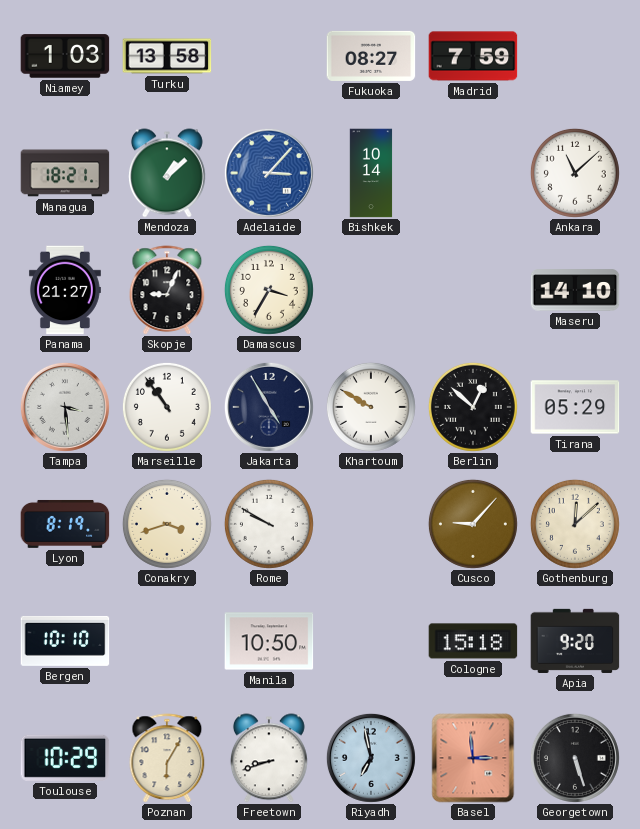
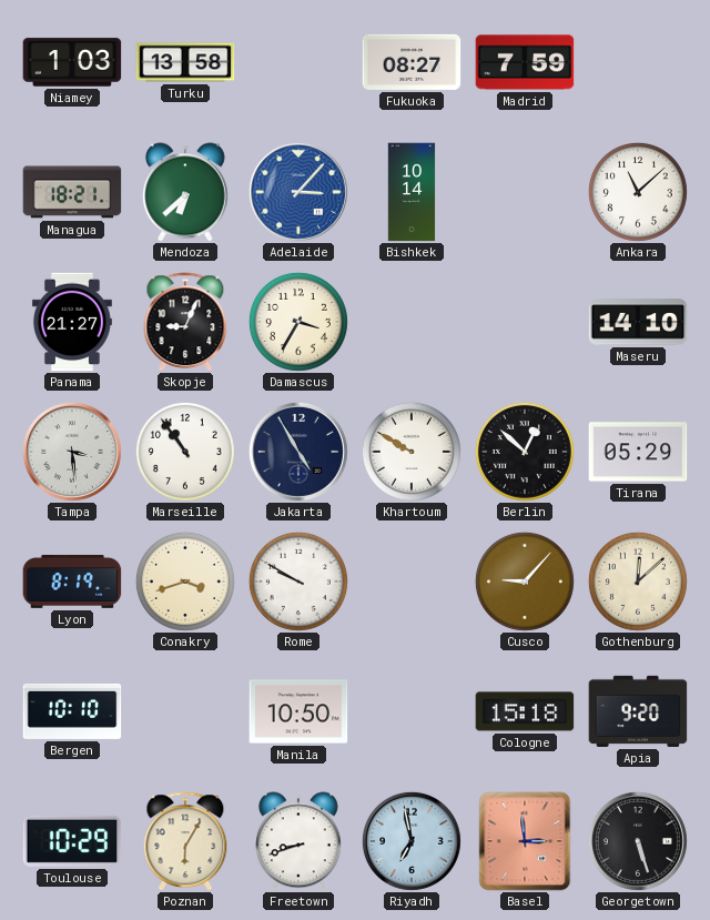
Mendoza: 1:08 -> 6:38 (185, 192)
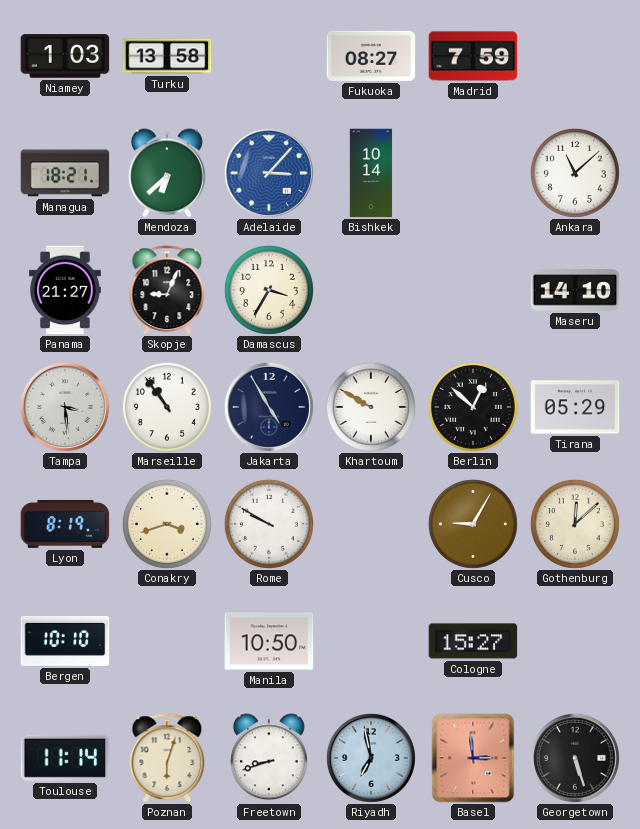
Cusco: 9:07 -> 9:05 (473, 524)
Cologne: 15:18 -> 15:27 (473, 641)
Apia: 9:20 -> none (638, 711)
Toulouse: 10:29 -> 11:14 (65, 758)
Poznan: 6:05 -> 6:03 (167, 758)
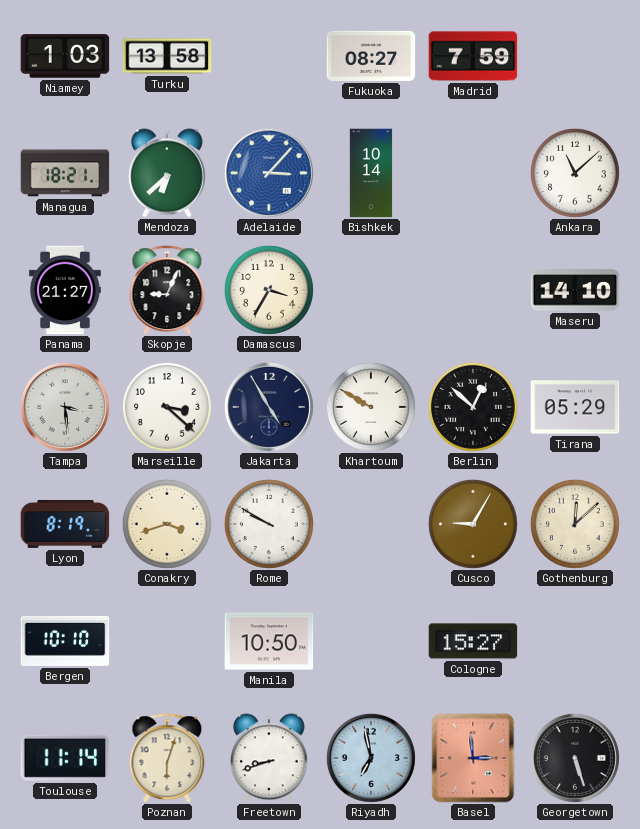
Marseille: 10:54 -> 3:22 (167, 407)
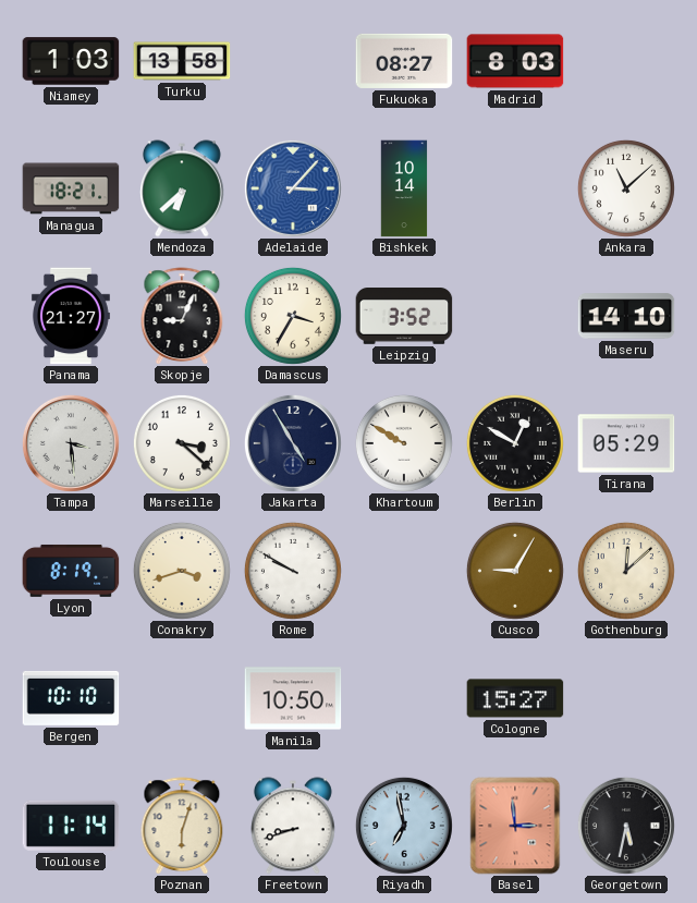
Madrid: 7:59 -> 8:03 (515, 61)
Leipzig: none -> 3:52 (404, 317)
Berlin: 12:52 -> 12:50 (515, 443)
Georgetown: 5:27 -> 5:32 (626, 826)
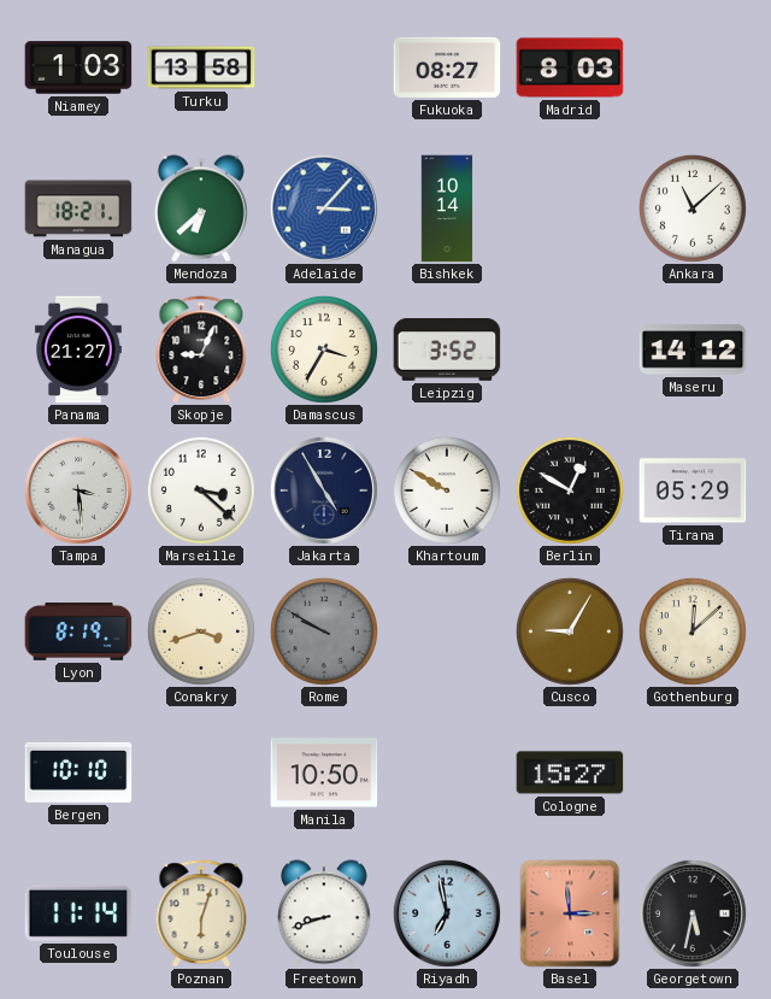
Maseru: 14:10 -> 14:12 (693, 349)
Rome dial: white -> grey (324, 631)
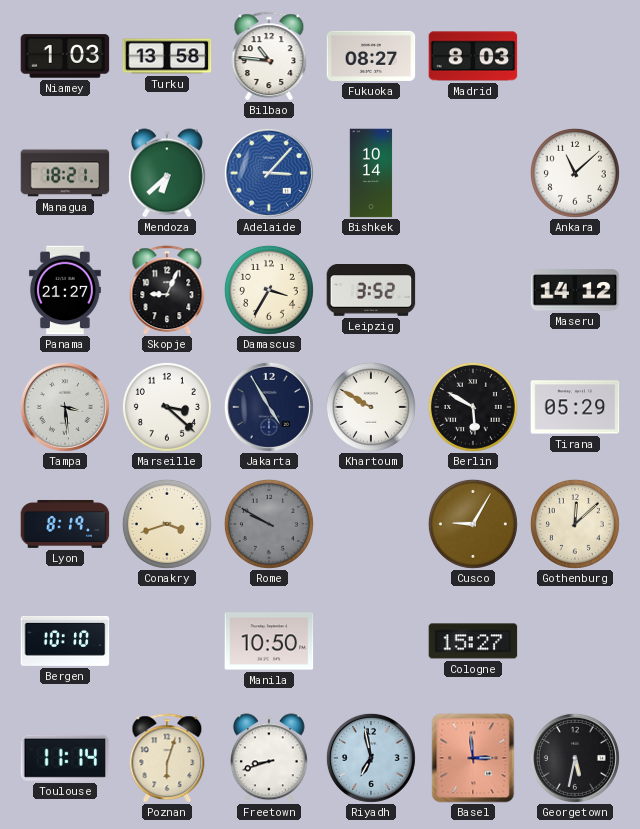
Bilbao: none -> 10:46 (269, 56)
Berlin: 12:50 -> 5:50 (473, 407)
